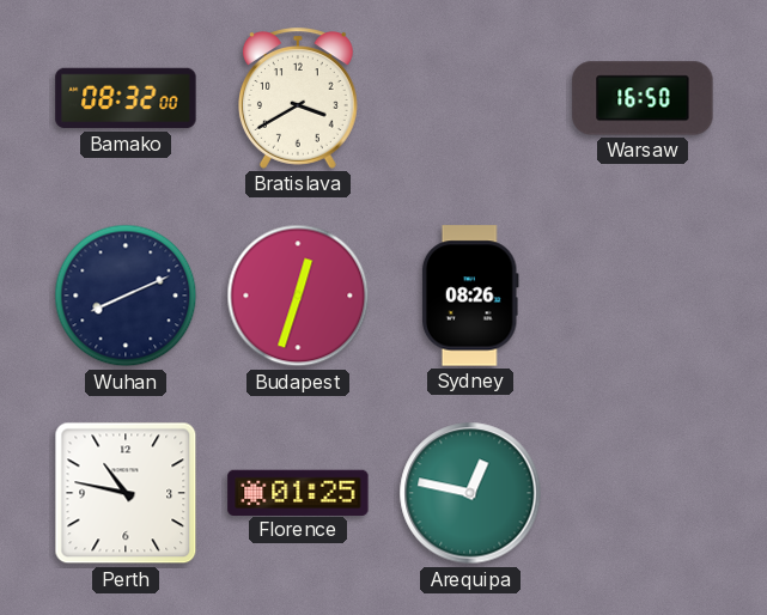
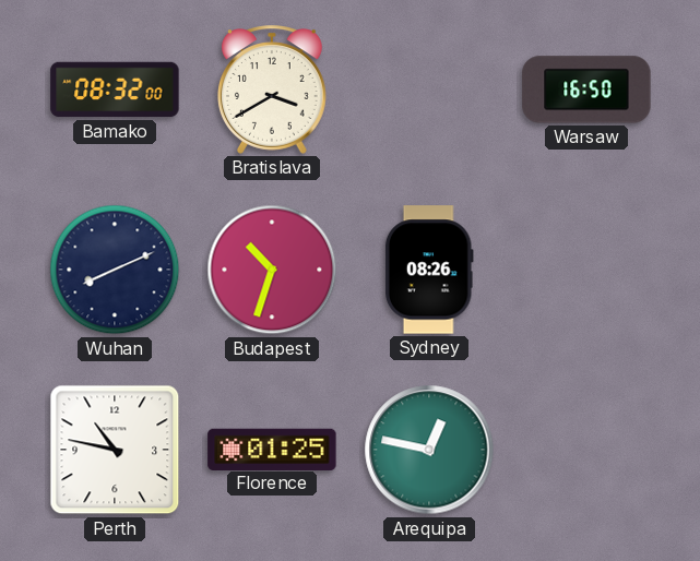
Budapest: 12:33 -> 10:33 (272, 270)
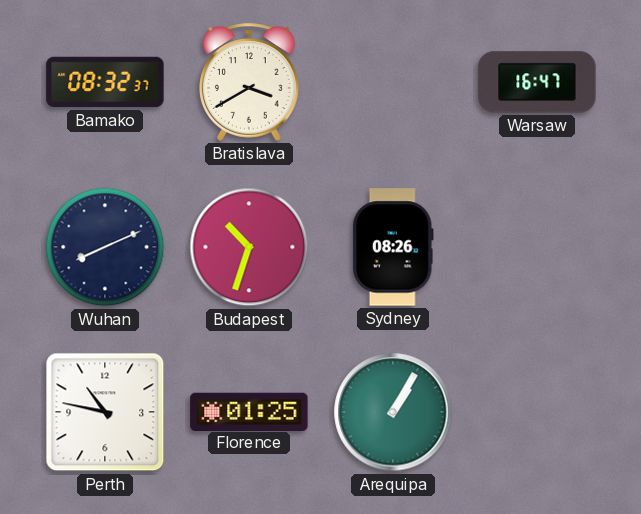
Bamako: 08:32:00 -> 08:32:37 (105, 82)
Warsaw: 16:50 -> 16:47 (537, 82)
Arequipa: 12:47 -> 1:05 (393, 412)
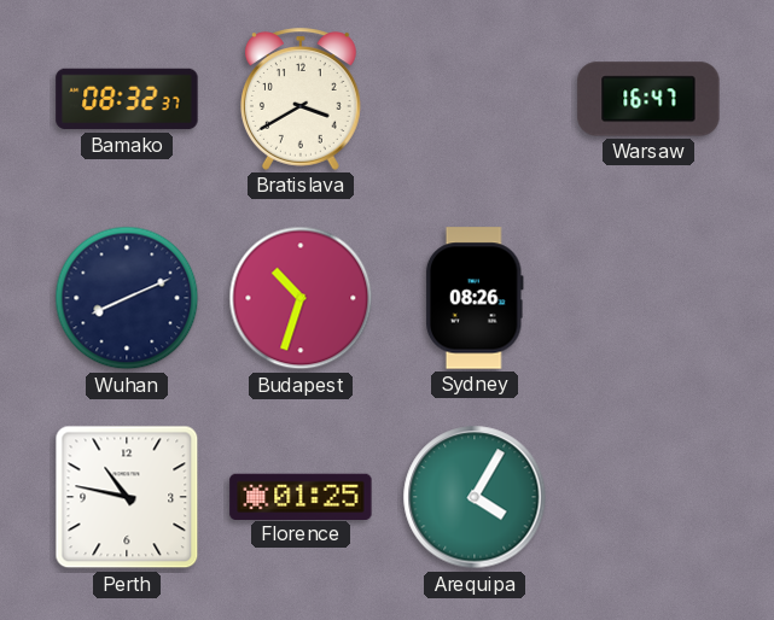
Arequipa: 1:05 -> 4:05 (475, 497)
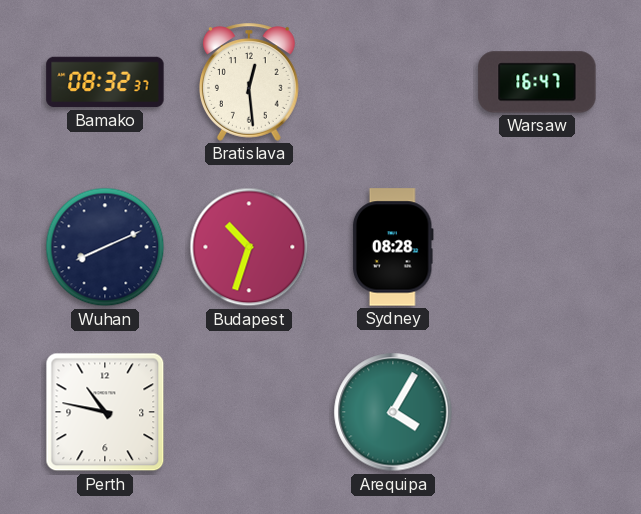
Bratislava: 3:40 -> 12:29 (249, 82)
Sydney: 08:26 -> 08:28 (393, 247)
Florence: 01:25 -> none (301, 496)
